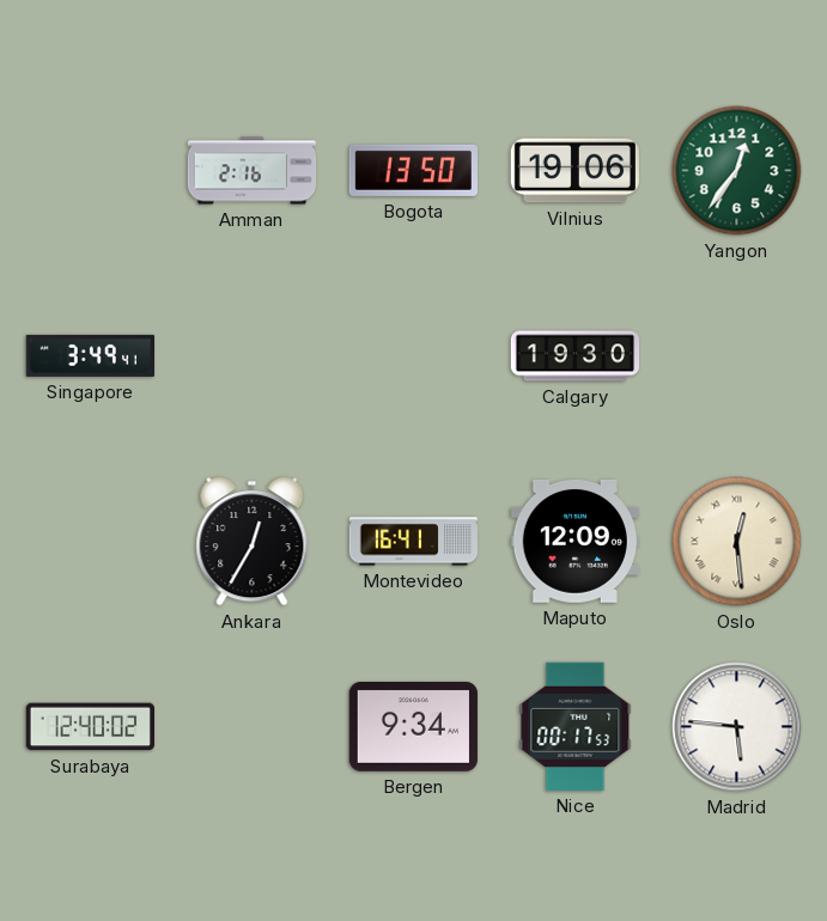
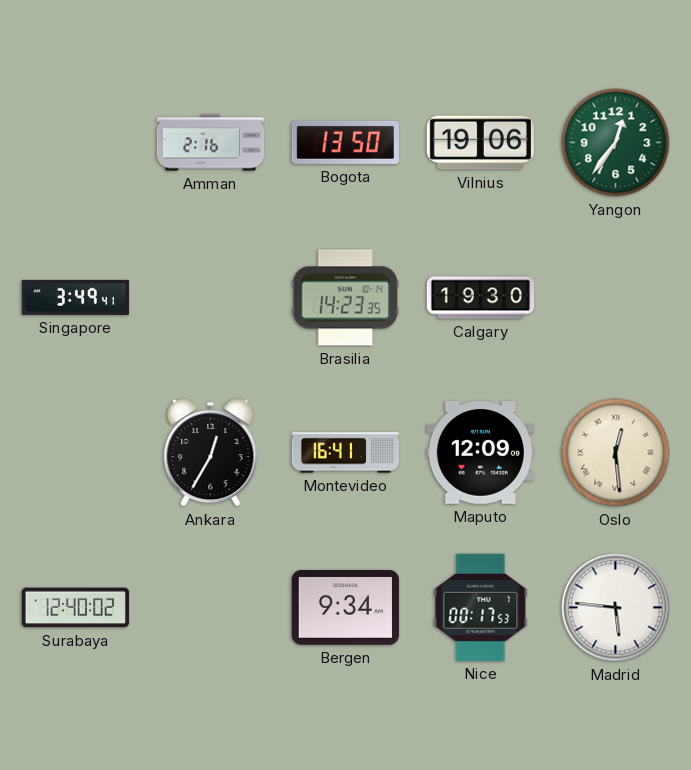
Brasilia: none -> 14:23 (345, 298)
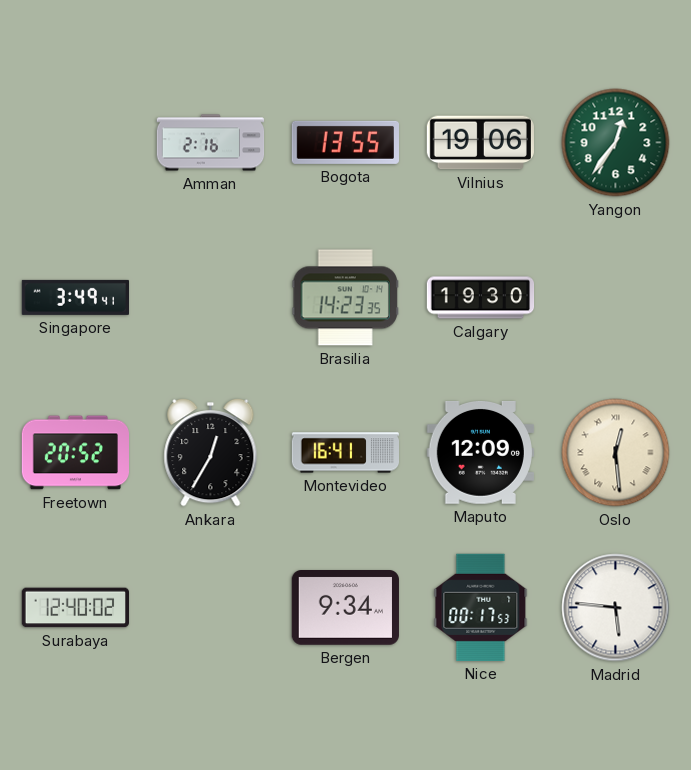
Bogota: 13:50 -> 13:55 (345, 142)
Freetown: none -> 20:52 (75, 453)
